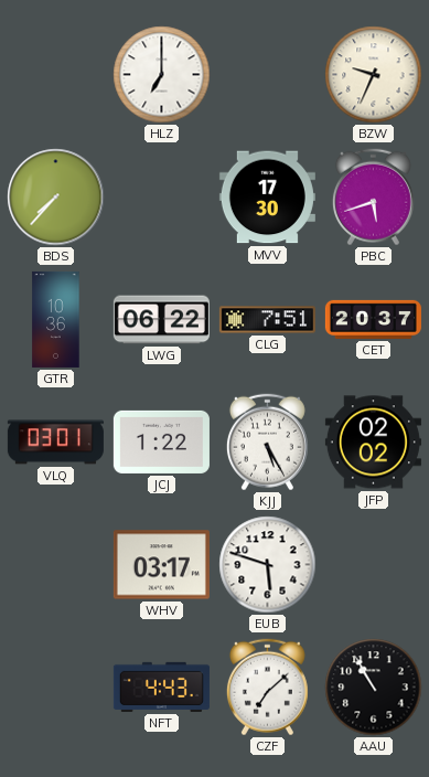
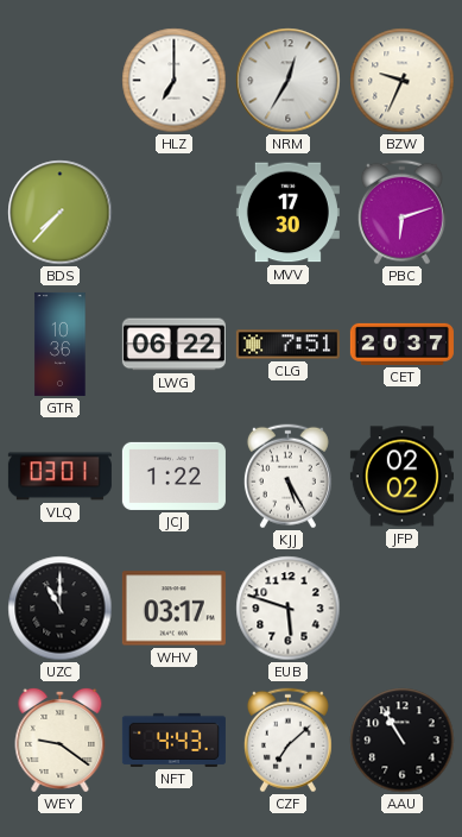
NRM: none -> 12:35 (289, 81)
PBC: 5:42 -> 6:12 (401, 213)
UZC: none -> 11:00 (61, 609)
WEY: none -> 9:21 (61, 740)
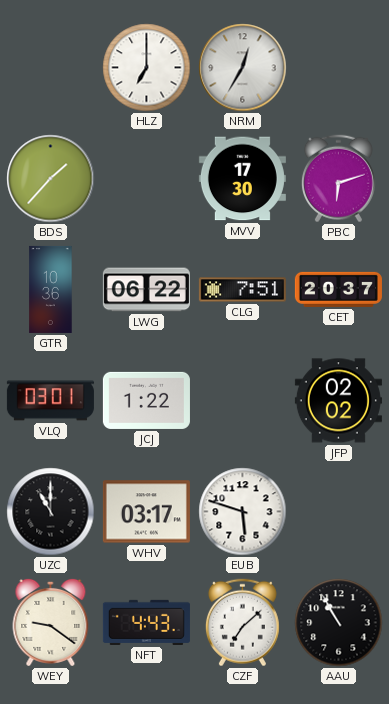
BZW: 9:34 -> none (403, 81)
BDS: 7:37 -> 1:37 (51, 179)
KJJ: 5:25 -> none (287, 477)
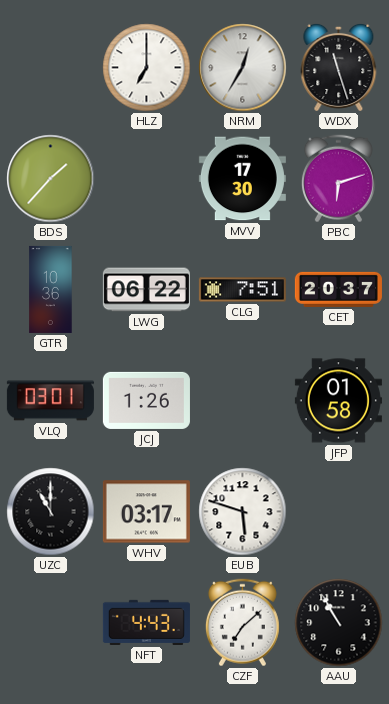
WDX: none -> 11:27 (339, 67)
JCJ: 1:22 -> 1:26 (146, 400)
JFP: 02:02 -> 01:58 (338, 401)
WEY: 9:21 -> none (51, 622)
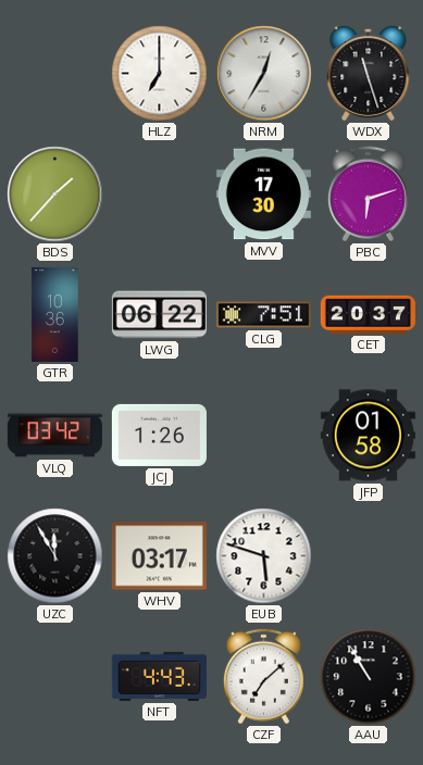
VLQ: 03:01 -> 03:42 (54, 436)
UZC: 11:00 -> 11:55 (55, 556)
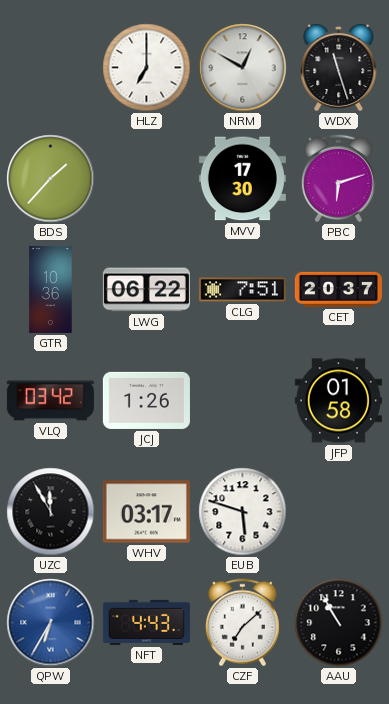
NRM: 12:35 -> 12:50 (243, 68)
QPW: none -> 6:35 (51, 623)
